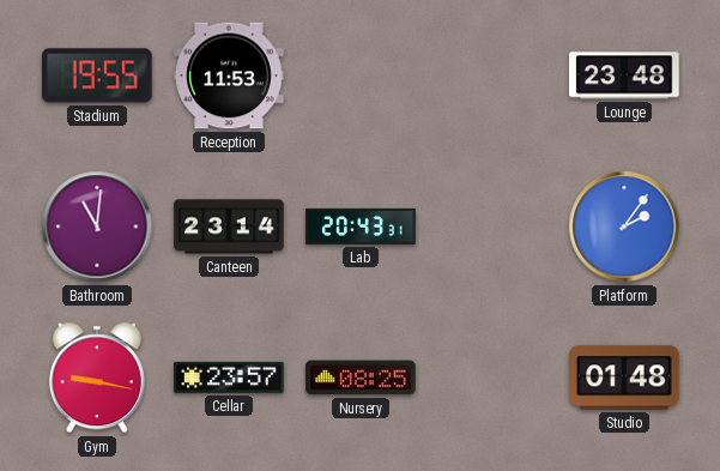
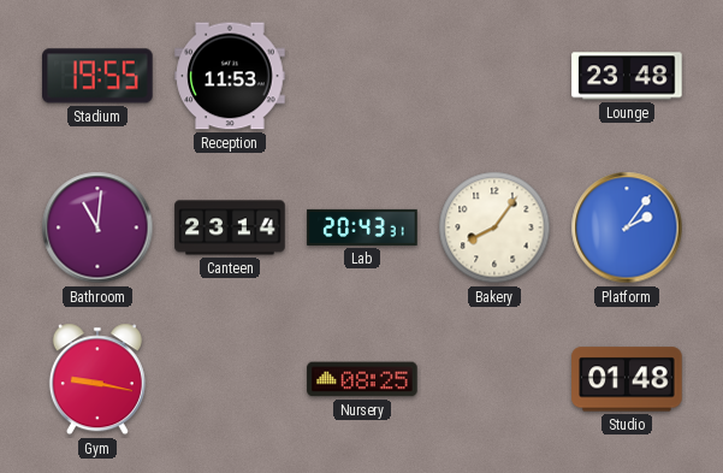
Bakery: none -> 8:06 (494, 227)
Cellar: 23:57 -> none (229, 378)
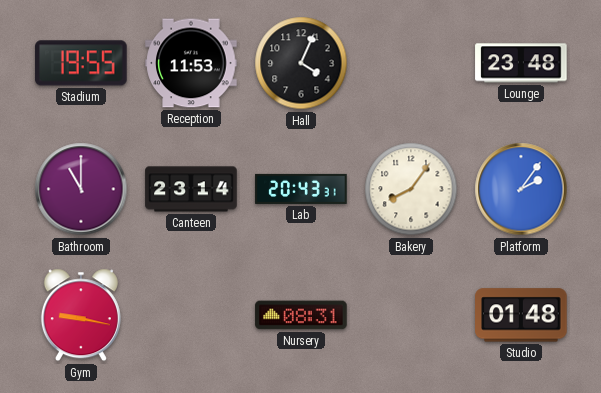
Hall: none -> 4:04 (301, 63)
Bathroom: 11:01 -> 11:00 (81, 189)
Nursery: 08:25 -> 08:31 (301, 315)
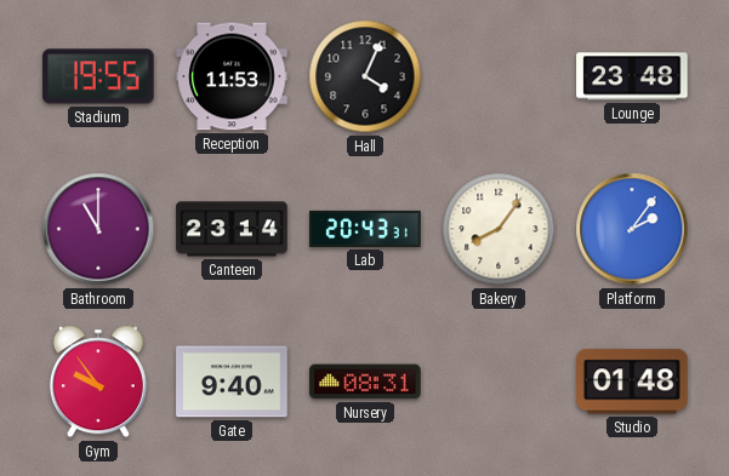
Gym: 9:17 -> 9:54 (98, 382)
Gate: none -> 9:40 (232, 382)
